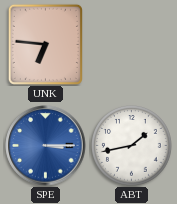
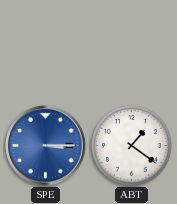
UNK: 6:46 -> none (45, 44)
ABT: 1:43 -> 1:21 (132, 146)
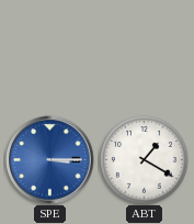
ABT: 1:21 -> 1:20 (145, 160)
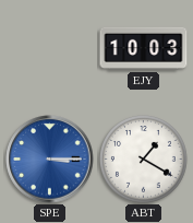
EJY: none -> 10:03 (144, 48)
